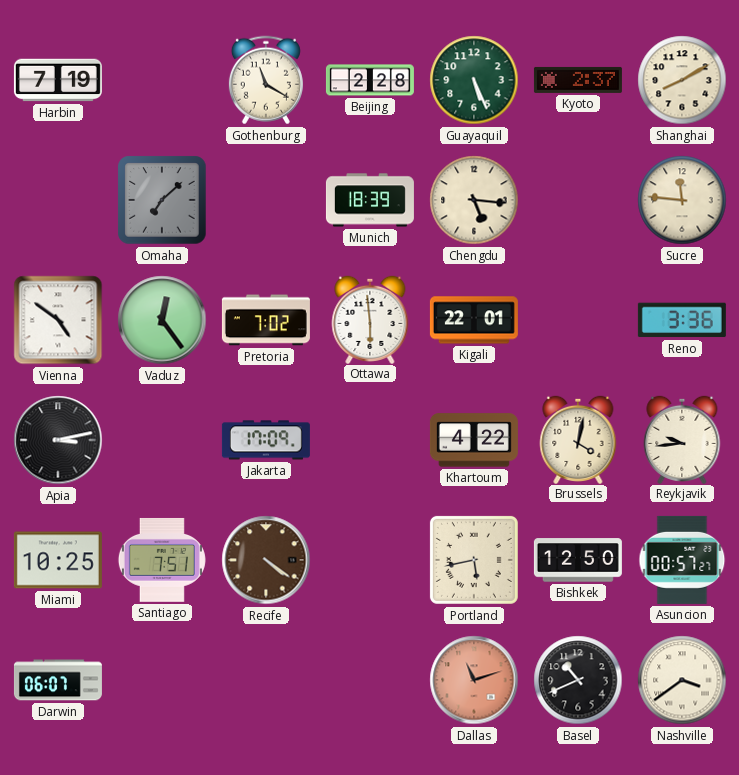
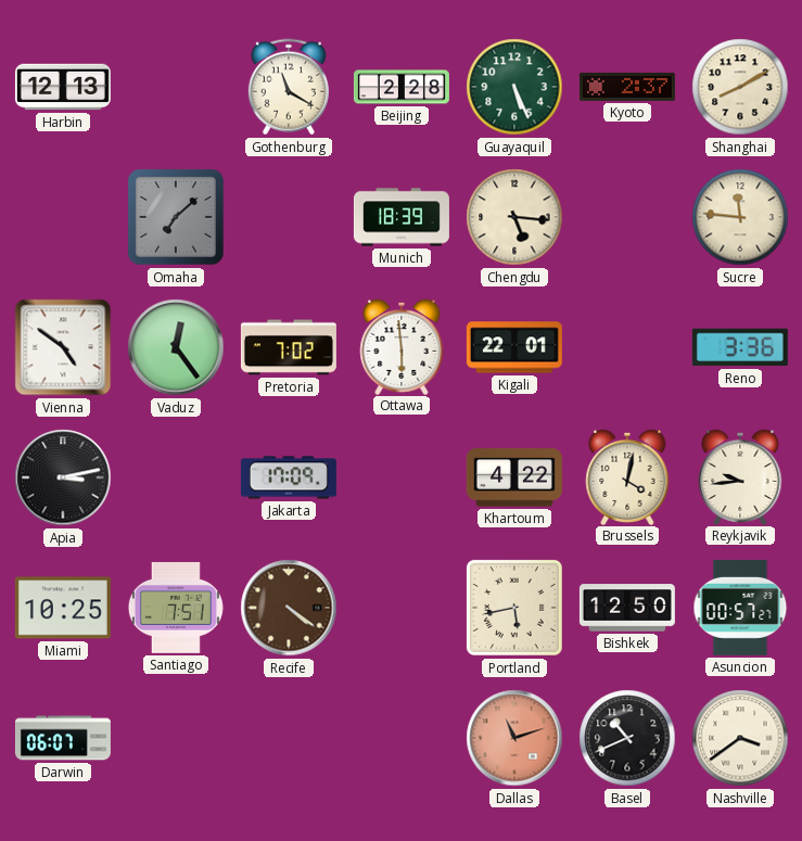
Harbin: 7:19 -> 12:13 (63, 87)
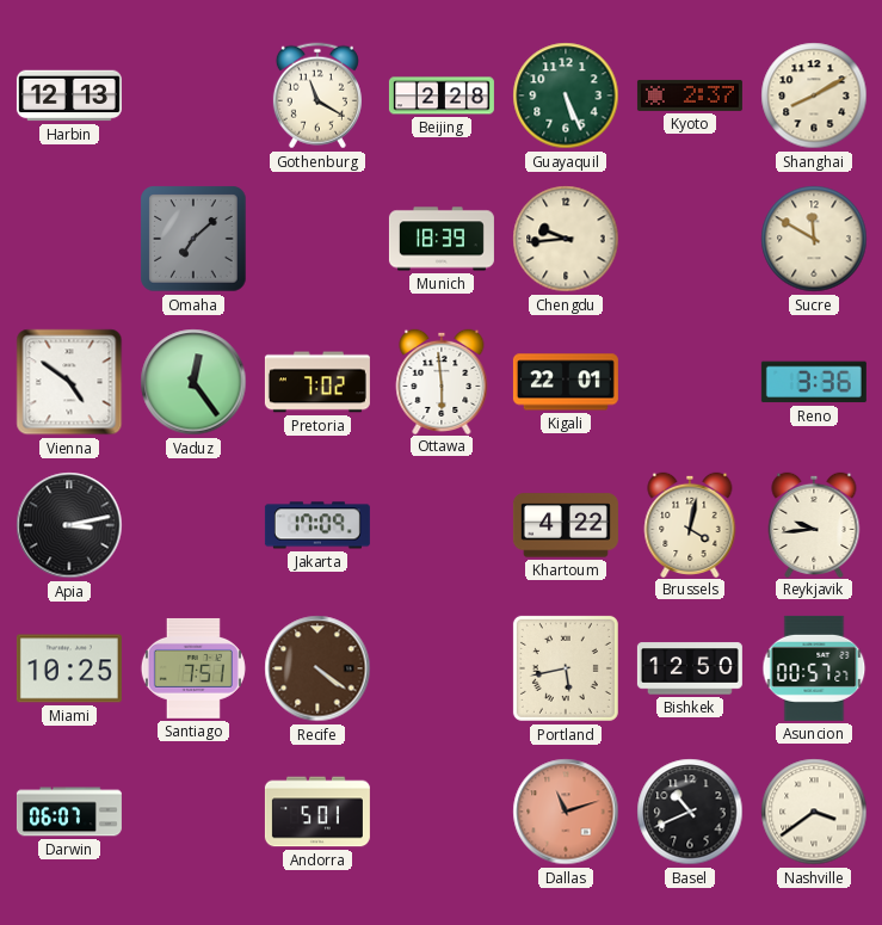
Chengdu: 5:16 -> 9:44 (566, 239)
Sucre: 11:46 -> 11:50 (814, 239)
Andorra: none -> 5:01 (317, 812)
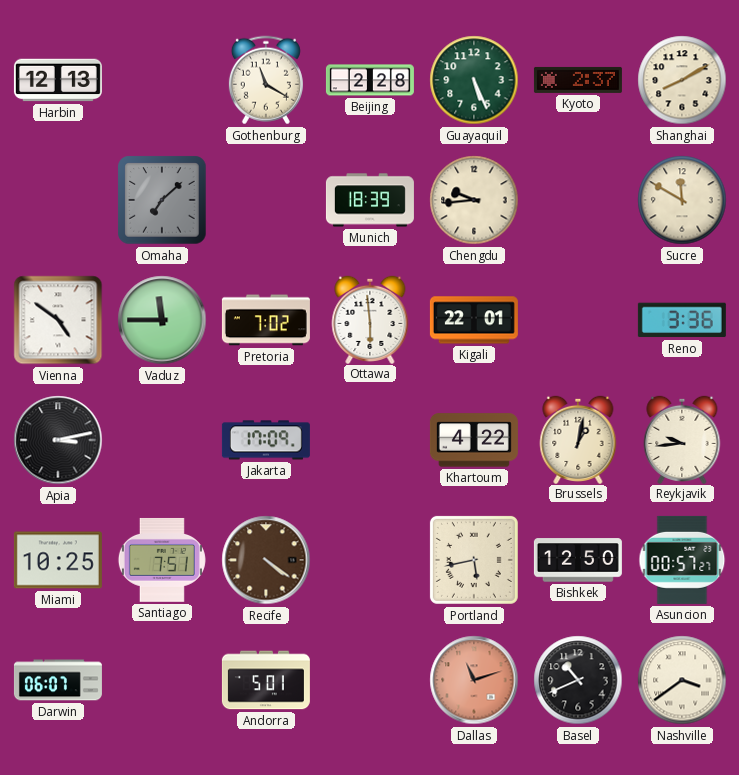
Vaduz: 12:24 -> 11:45 (162, 320)
Brussels: 4:02 -> 1:02 (578, 439)
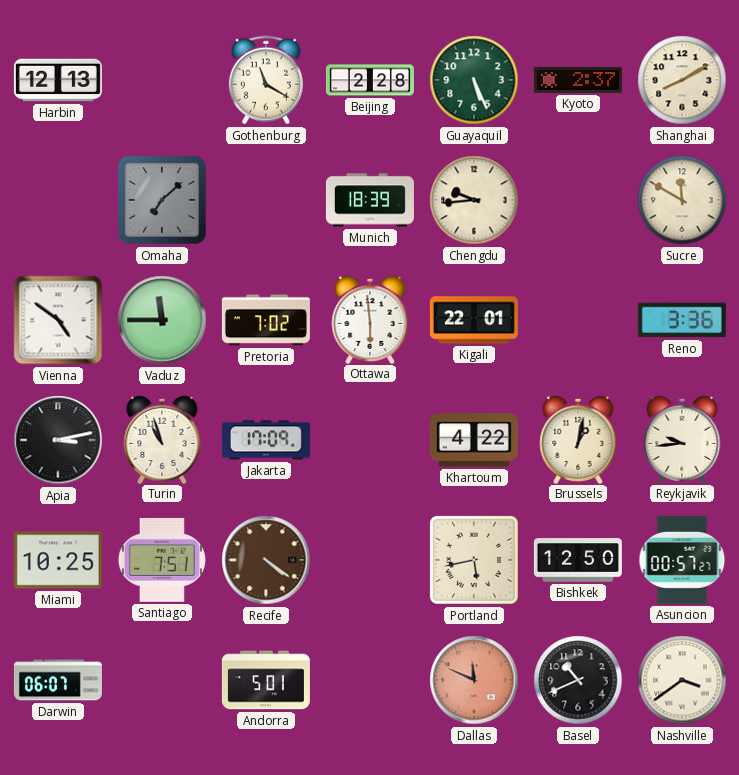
Turin: none -> 10:57 (162, 439)
Dallas: 11:12 -> 11:49 (474, 680)
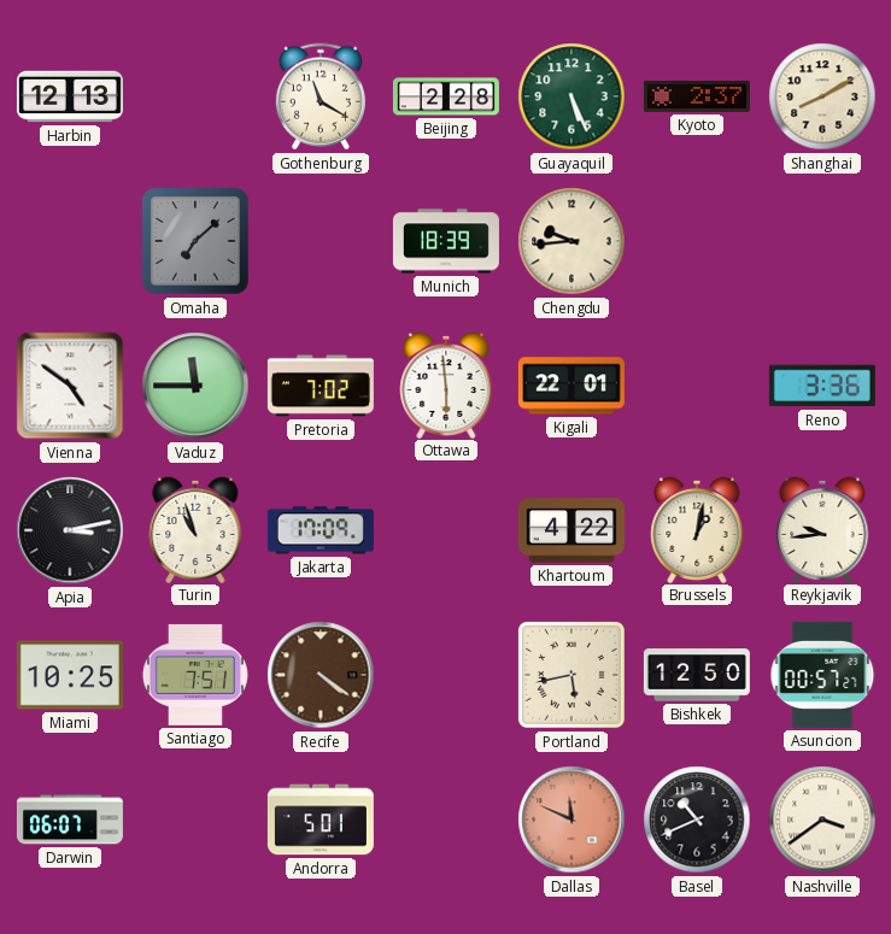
Sucre: 11:50 -> none (682, 200)
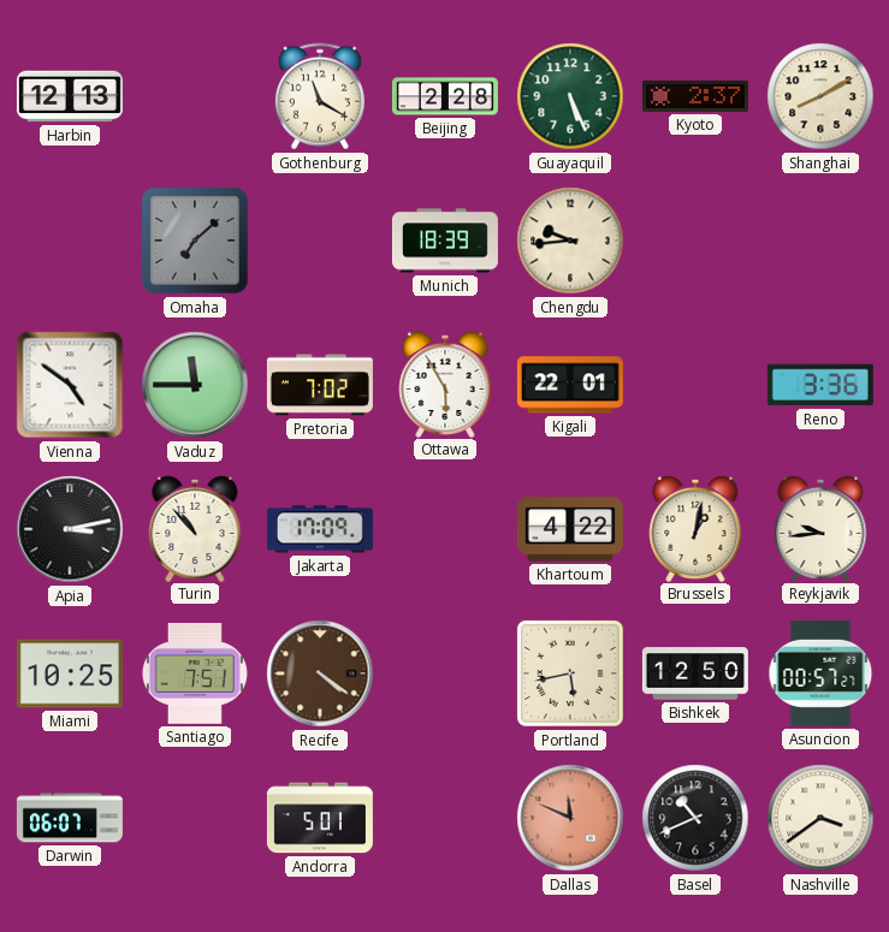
Ottawa: 5:59 -> 5:55 (445, 384)
Turin: 10:57 -> 10:53 (195, 528)
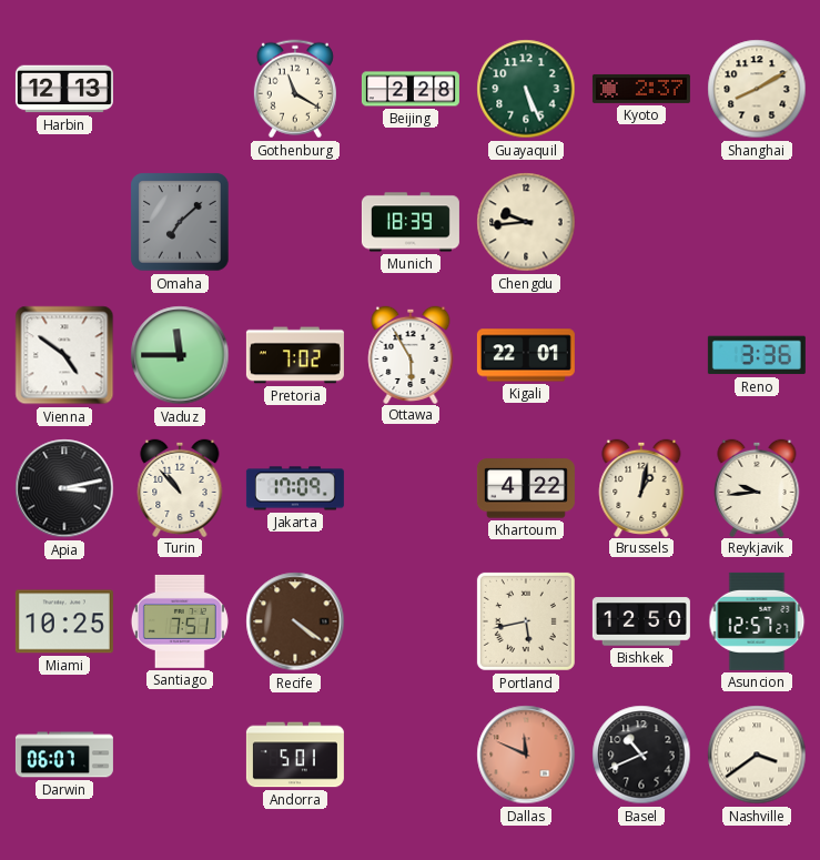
Asuncion: 00:57 -> 12:57 (757, 621)
